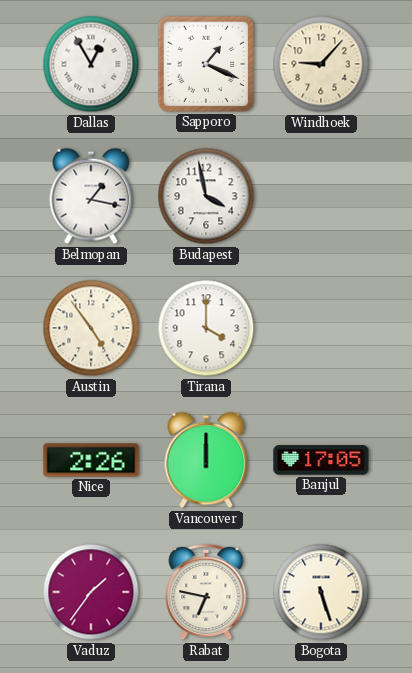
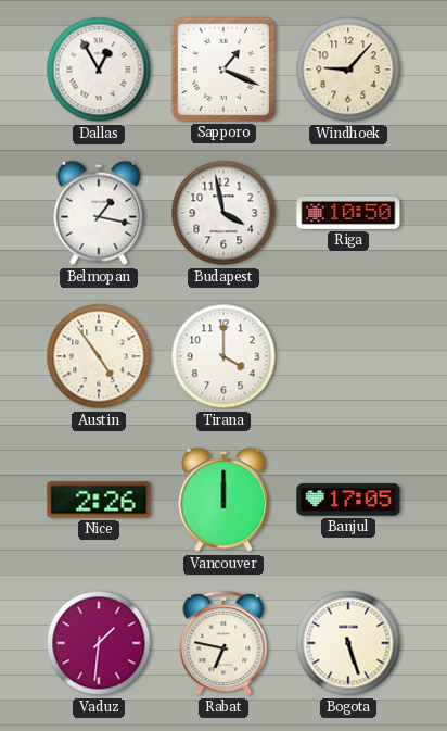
Riga: none -> 10:50 (348, 213)
Vaduz: 1:36 -> 1:31 (99, 643)
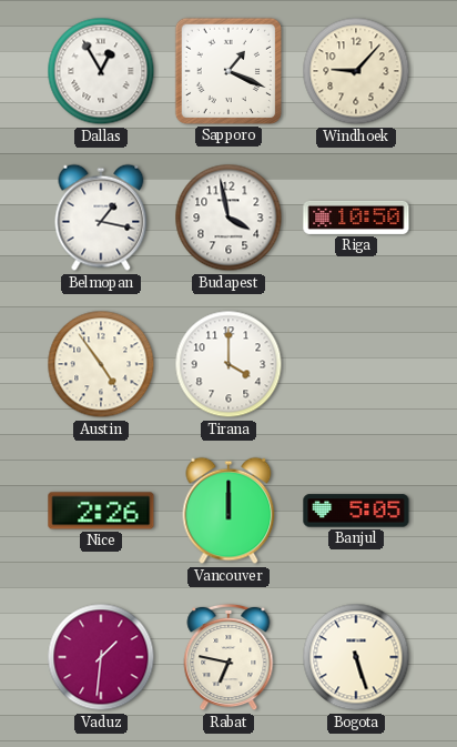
Banjul: 17:05 -> 5:05 (356, 511)
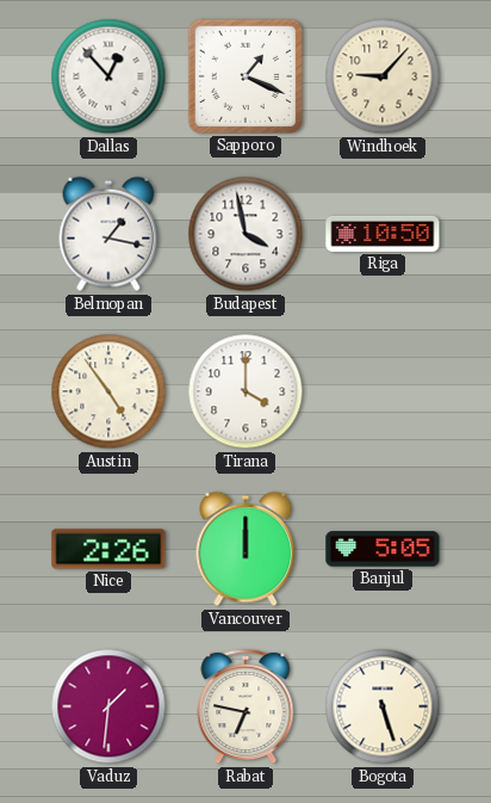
Dallas: 12:55 -> 12:53 (108, 76)
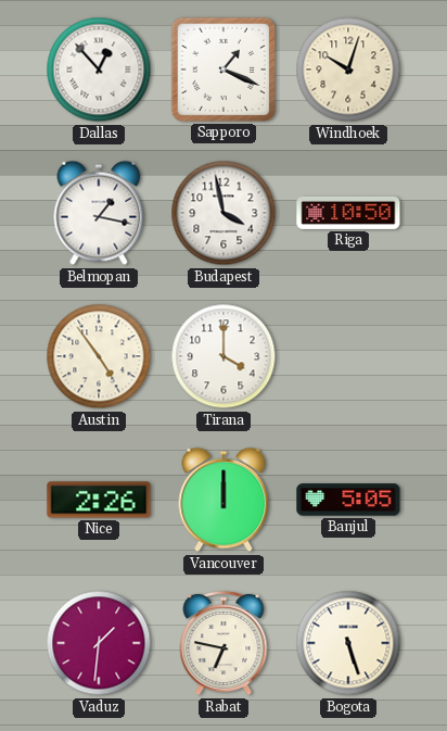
Windhoek: 9:07 -> 10:03 (348, 70)
